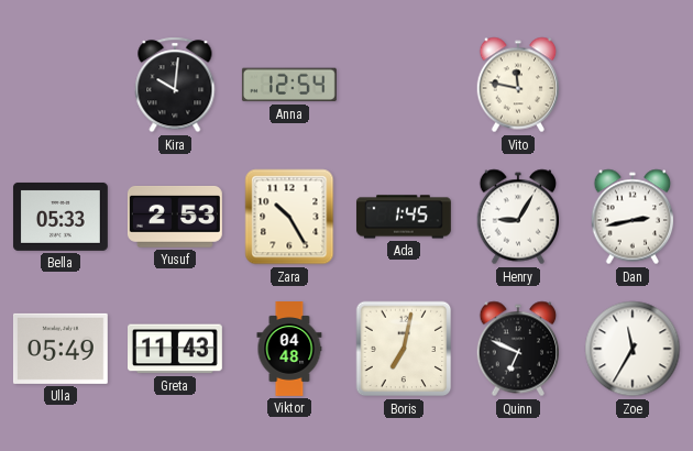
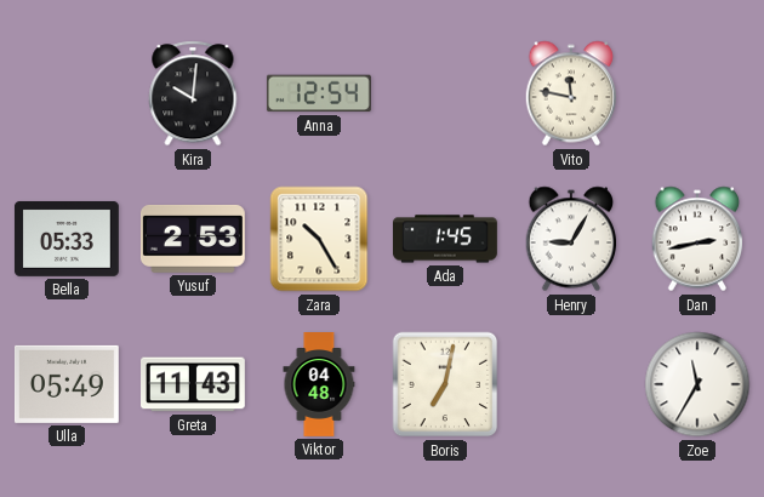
Quinn: 6:49 -> none (518, 349)
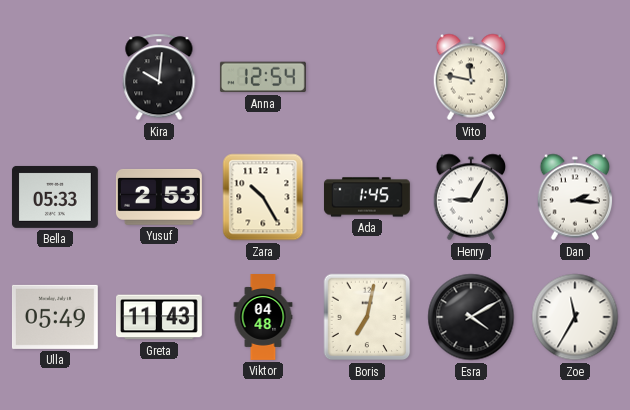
Dan: 2:43 -> 2:16 (575, 197)
Esra: none -> 4:10 (471, 317)
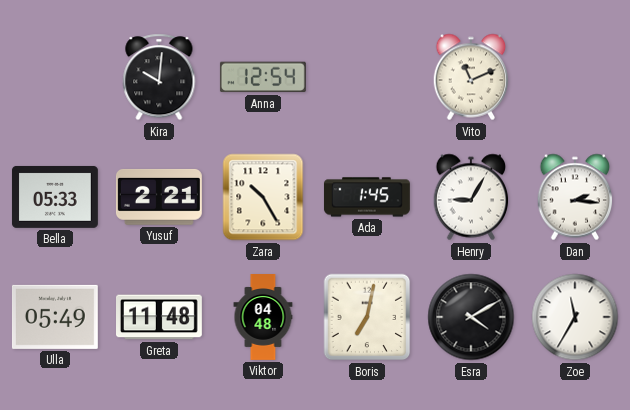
Vito: 11:47 -> 11:11 (471, 77)
Yusuf: 2:53 -> 2:21 (159, 197)
Greta: 11:43 -> 11:48 (160, 317)
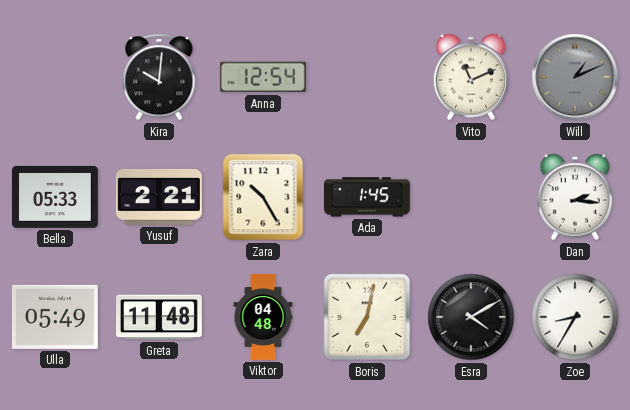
Will: none -> 1:11 (575, 77)
Henry: 9:05 -> none (471, 197)
Zoe: 11:35 -> 8:35 (575, 317)
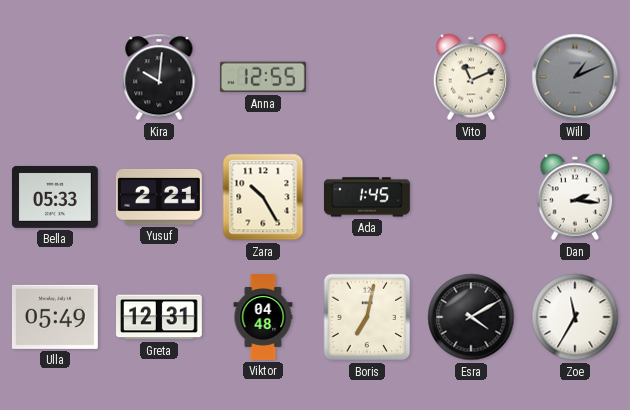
Anna: 12:54 -> 12:55 (263, 77)
Greta: 11:48 -> 12:31 (160, 317)
Zoe: 8:35 -> 11:35 (575, 317)
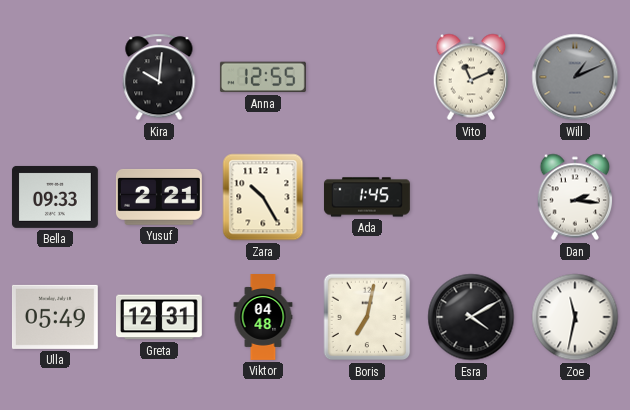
Bella: 05:33 -> 09:33 (55, 197)
Zoe: 11:35 -> 11:32 (575, 317)
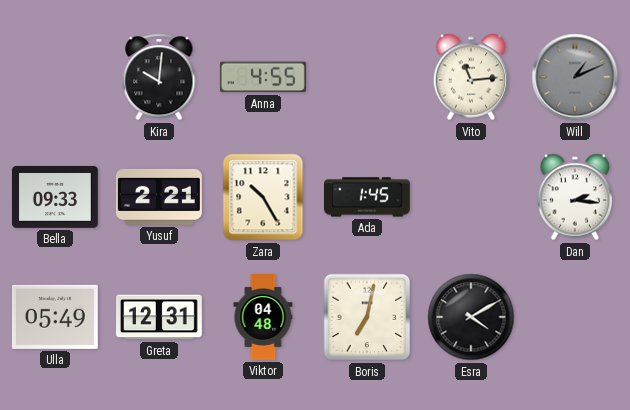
Anna: 12:55 -> 4:55 (263, 77)
Vito: 11:11 -> 11:14 (471, 77)
Zoe: 11:32 -> none (575, 317)
